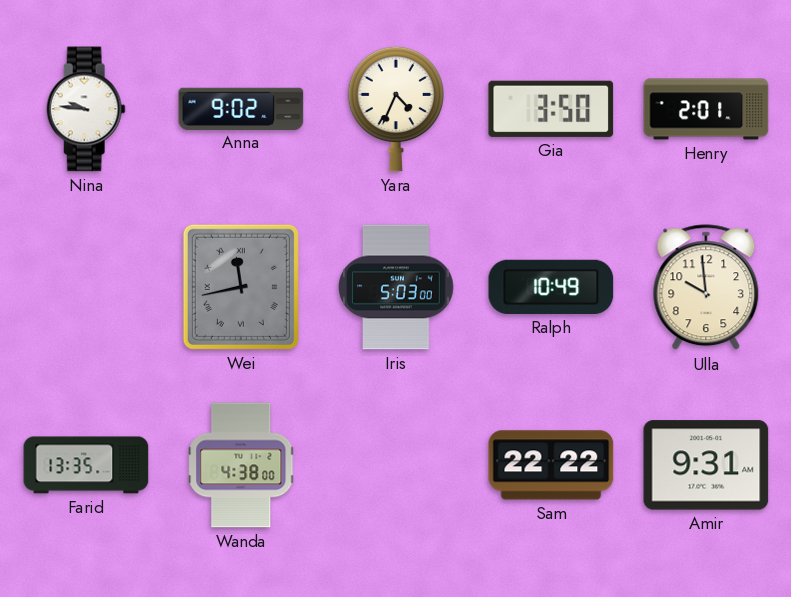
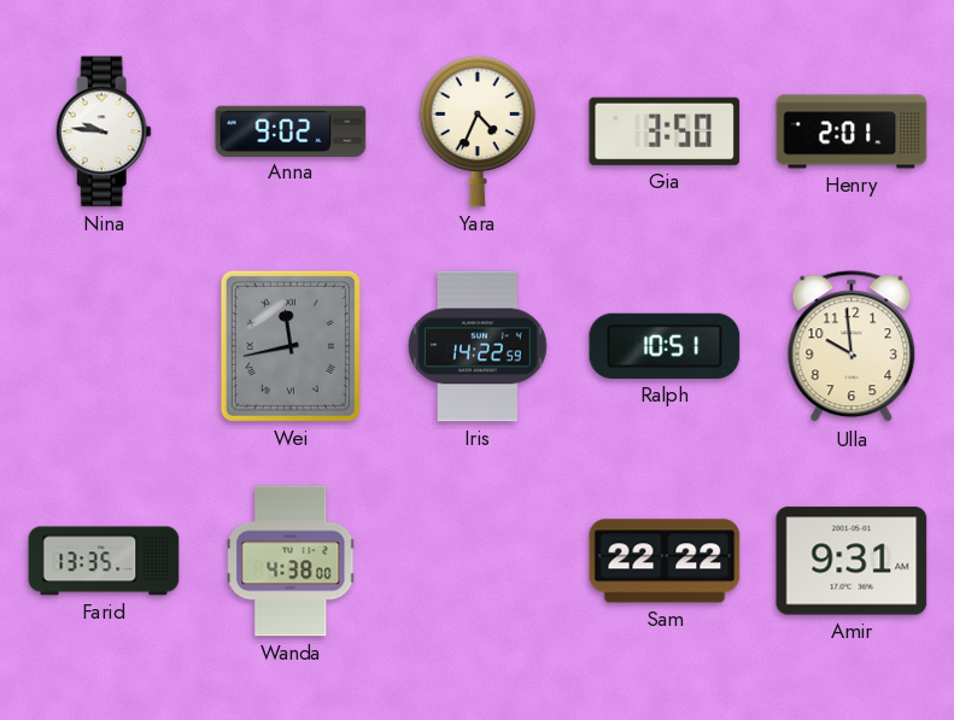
Iris: 5:03 -> 14:22 (478, 346)
Ralph: 10:49 -> 10:51 (665, 346)
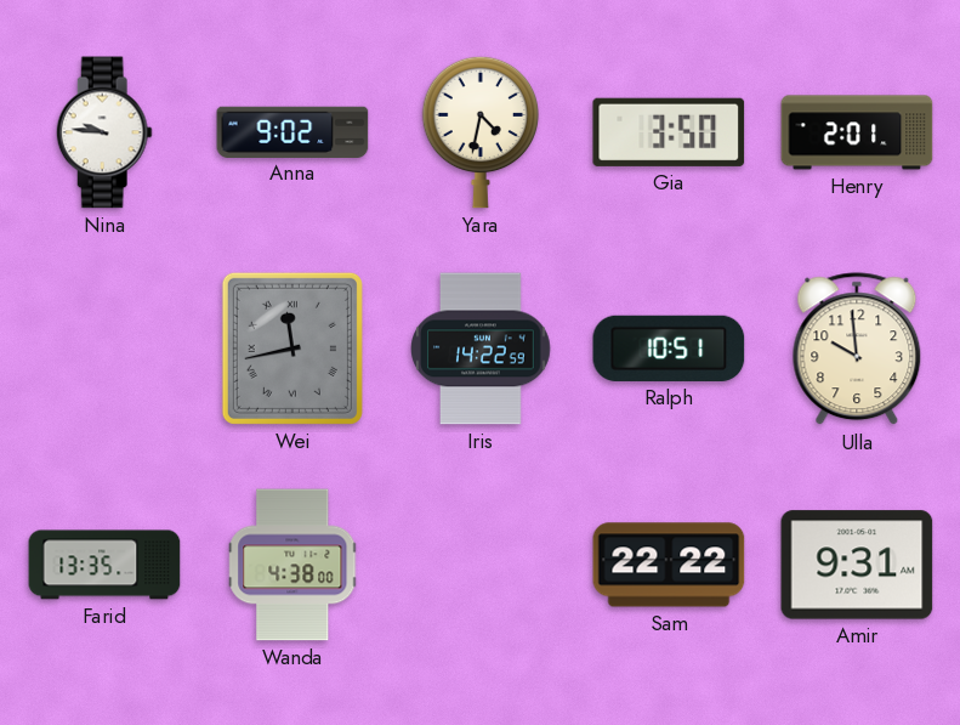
Yara: 4:34 -> 4:32 (479, 132)
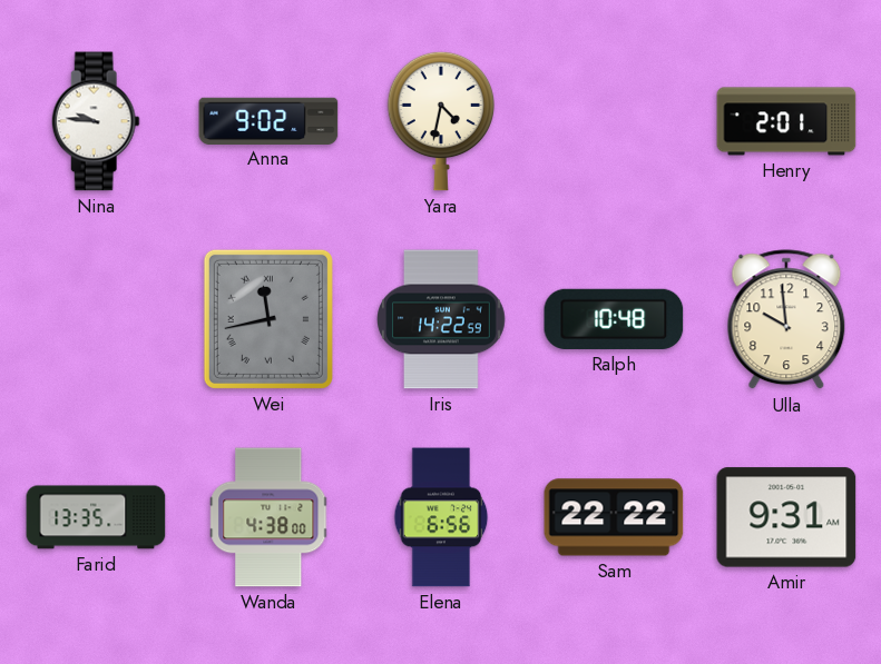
Gia: 3:50 -> none (669, 132)
Ralph: 10:51 -> 10:48 (614, 319)
Elena: none -> 6:56 (441, 517)
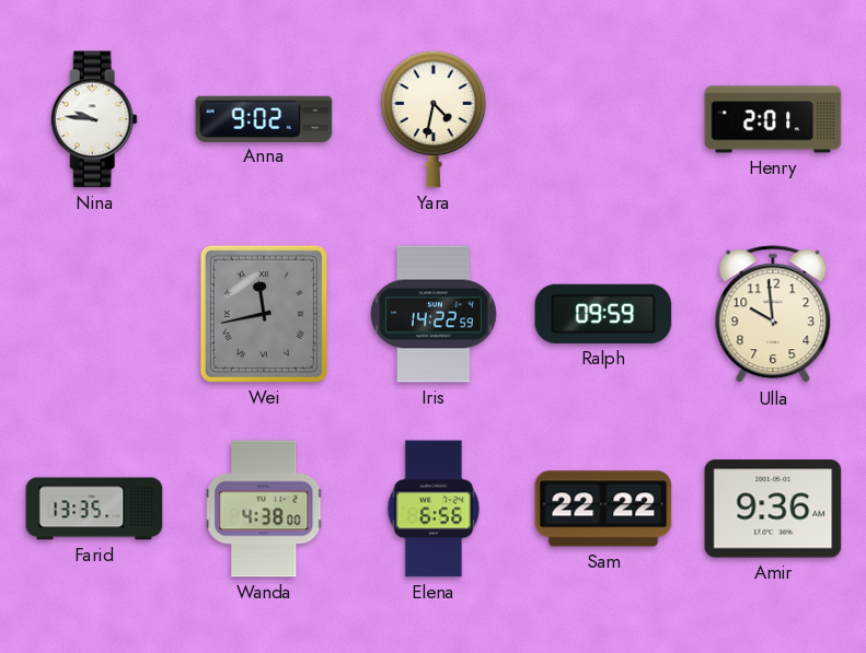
Ralph: 10:48 -> 09:59 (603, 314)
Amir: 9:31 -> 9:36 (773, 509)
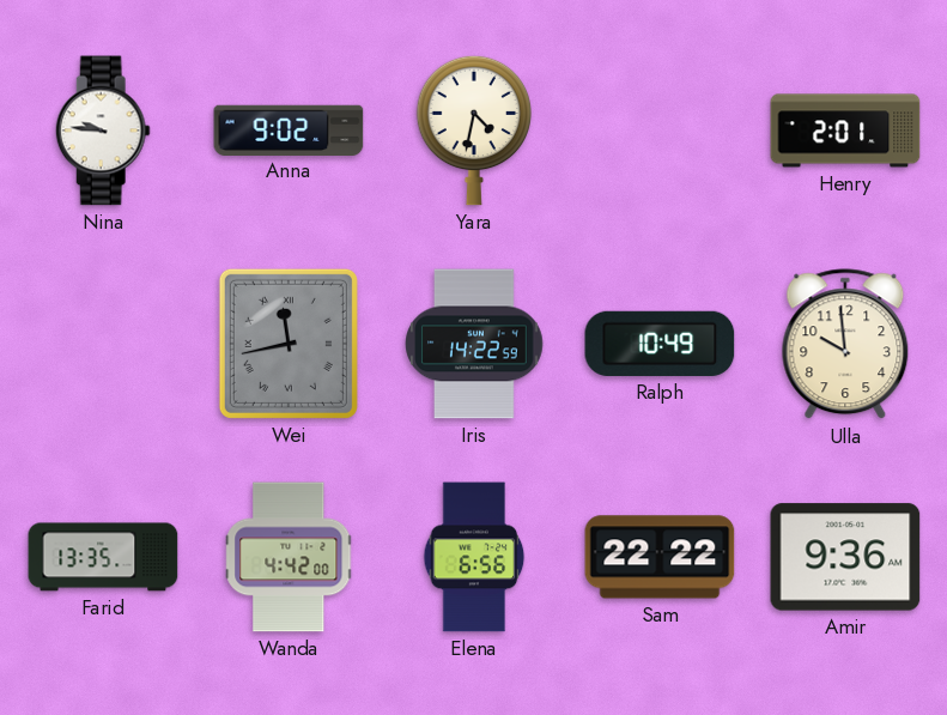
Ralph: 09:59 -> 10:49 (660, 344)
Wanda: 4:38 -> 4:42 (290, 557)
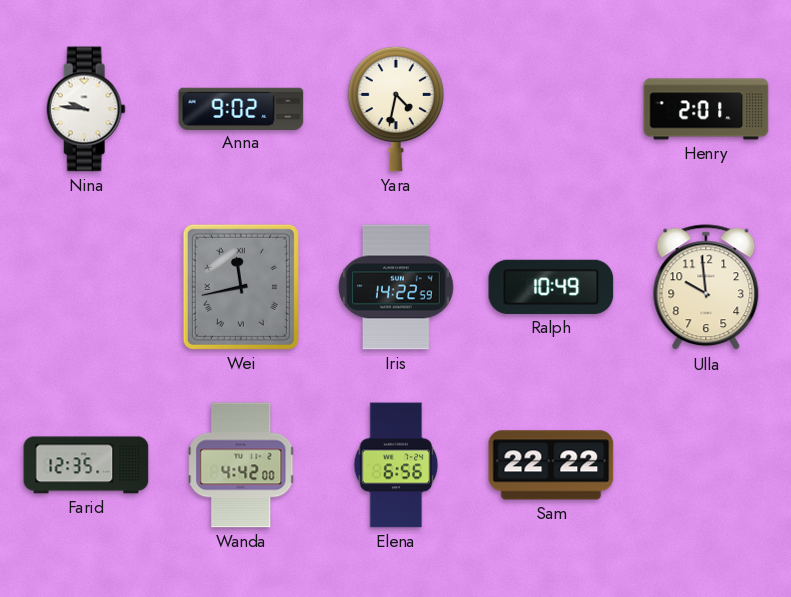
Farid: 13:35 -> 12:35 (86, 465)
Amir: 9:36 -> none (845, 557)
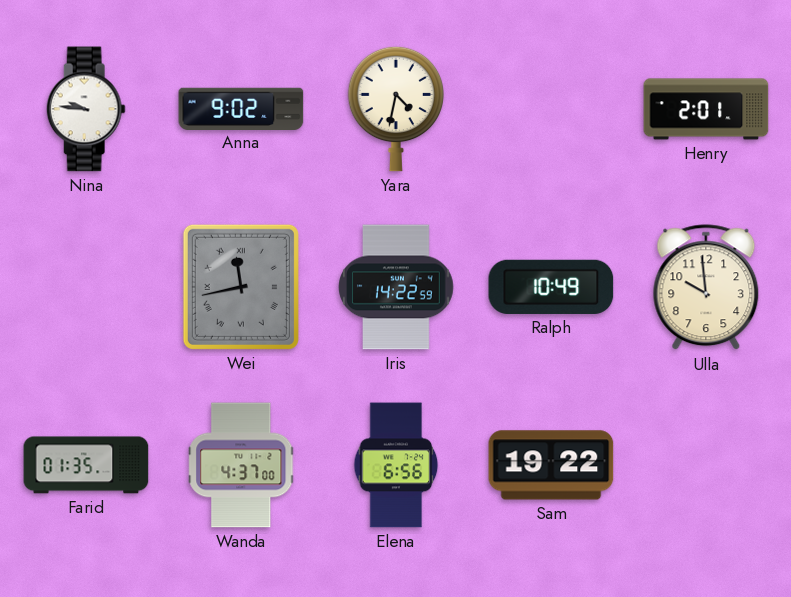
Farid: 12:35 -> 01:35 (86, 465)
Wanda: 4:42 -> 4:37 (242, 465)
Sam: 22:22 -> 19:22 (551, 465)
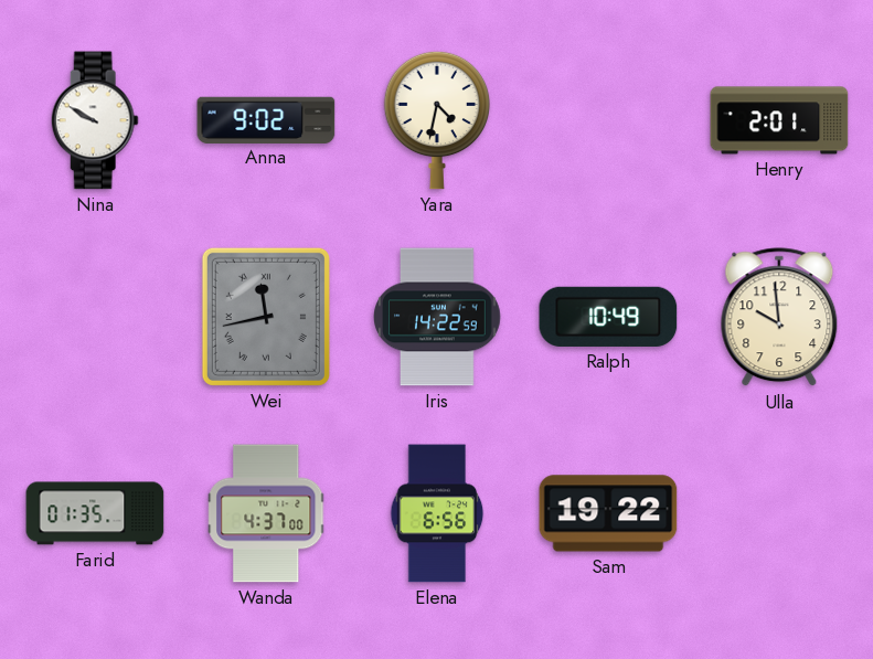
Nina: 9:46 -> 9:50 (95, 120)
